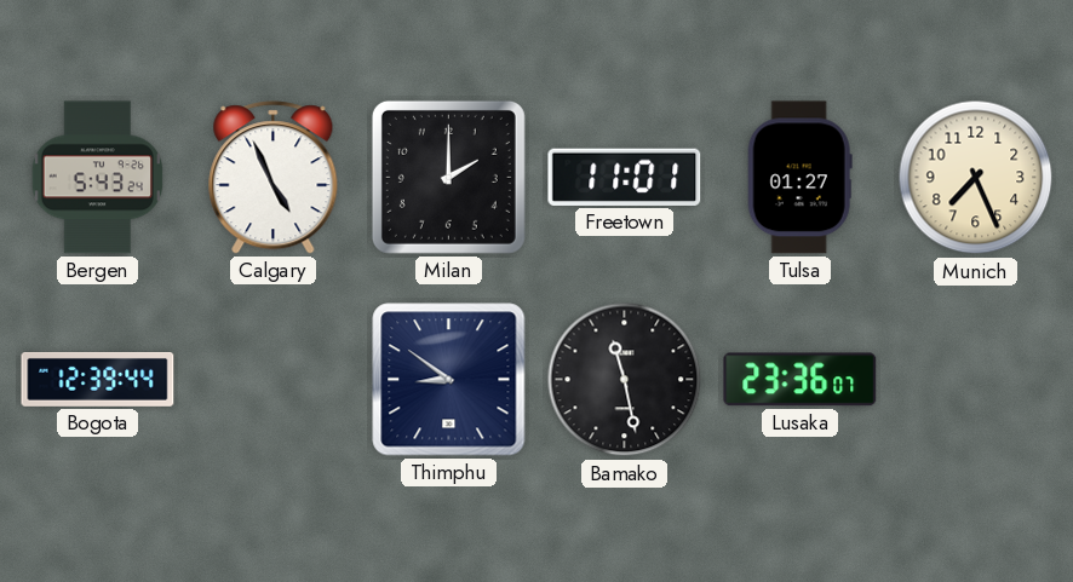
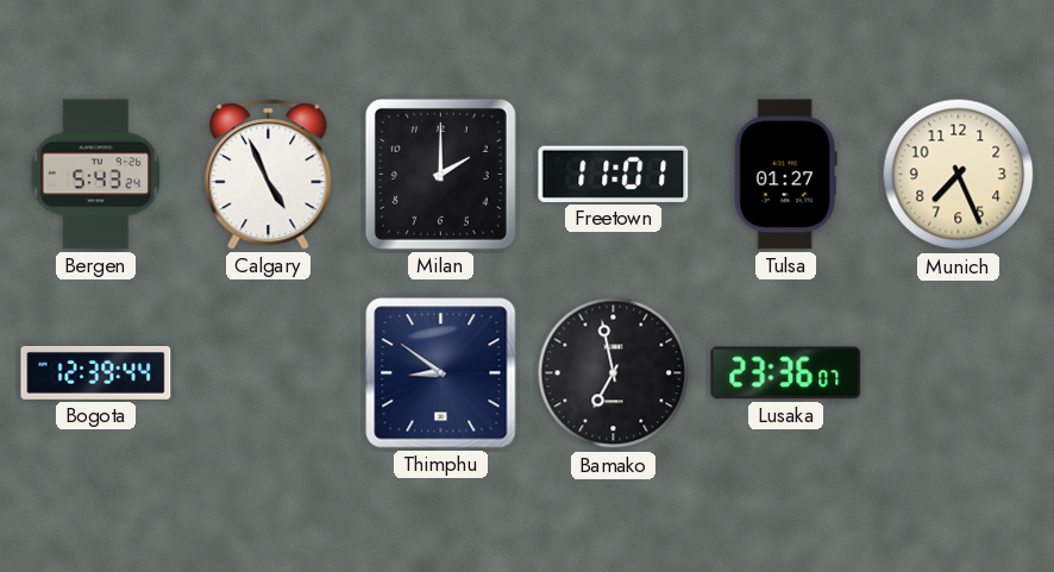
Bamako: 11:28 -> 6:58 (614, 373)
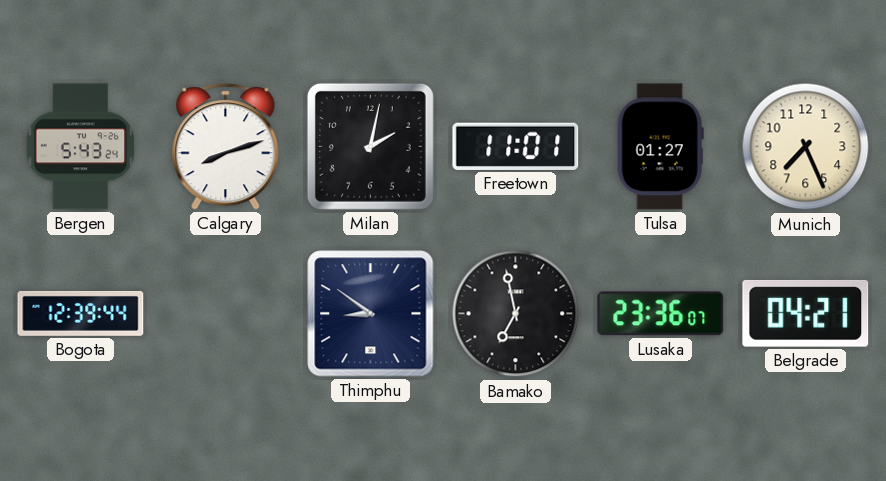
Calgary: 4:56 -> 8:12 (226, 147)
Milan: 2:00 -> 2:02 (370, 146)
Belgrade: none -> 04:21 (806, 313)
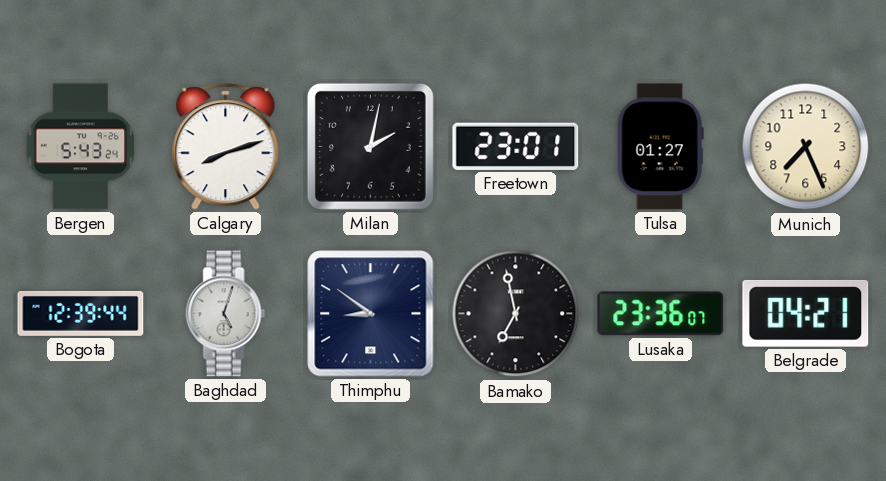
Freetown: 11:01 -> 23:01 (516, 146)
Baghdad: none -> 5:03 (226, 314)
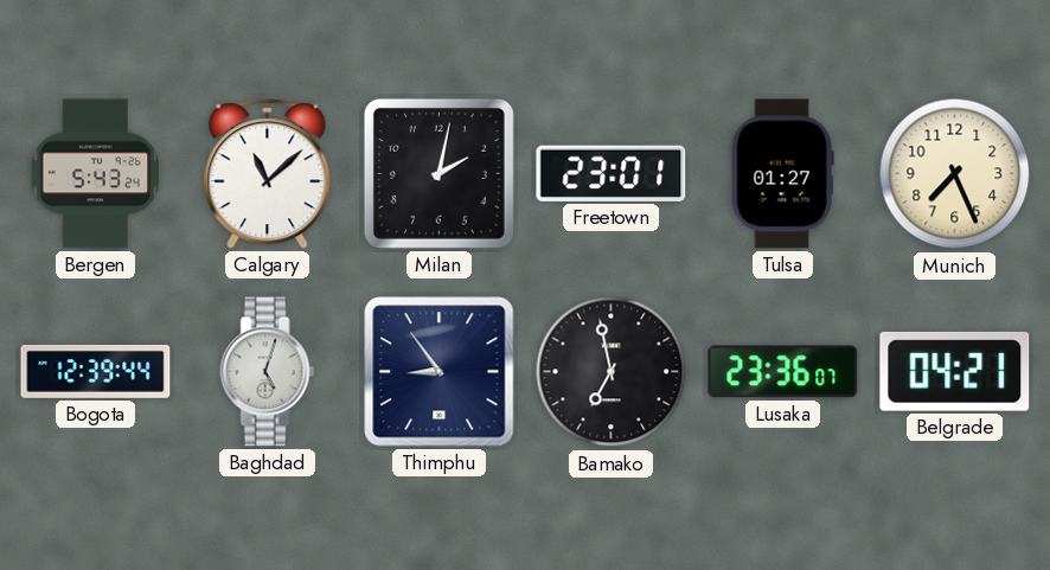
Calgary: 8:12 -> 11:08 (268, 174)
Thimphu: 8:51 -> 8:54 (440, 372)
